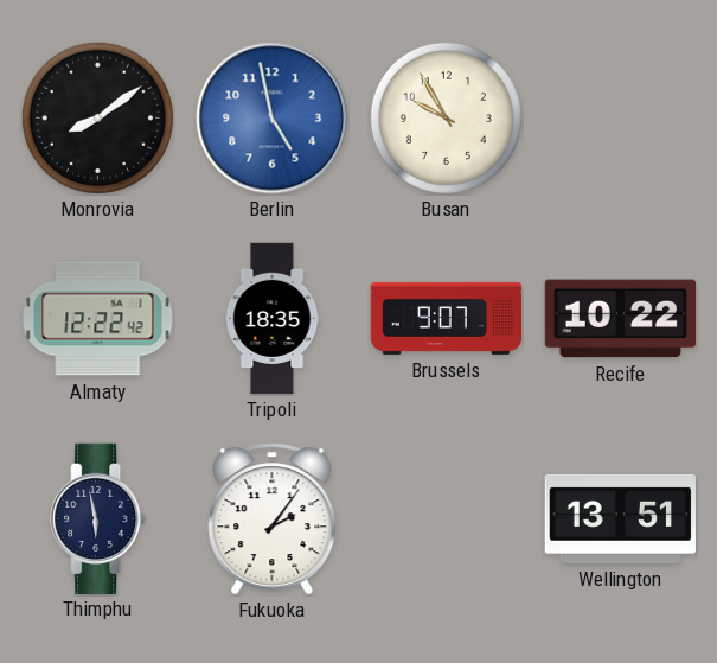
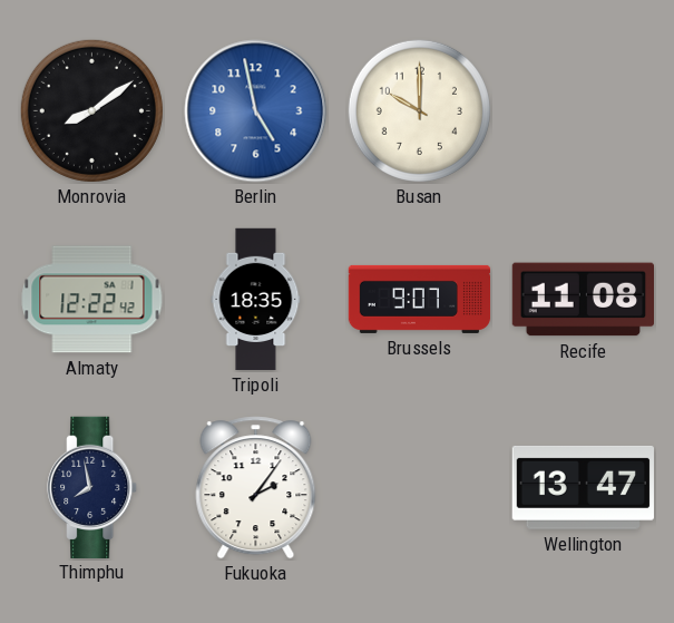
Busan: 9:55 -> 10:00 (419, 110)
Recife: 10:22 -> 11:08 (583, 300)
Thimphu: 5:58 -> 7:58 (92, 487)
Wellington: 13:51 -> 13:47 (583, 487)
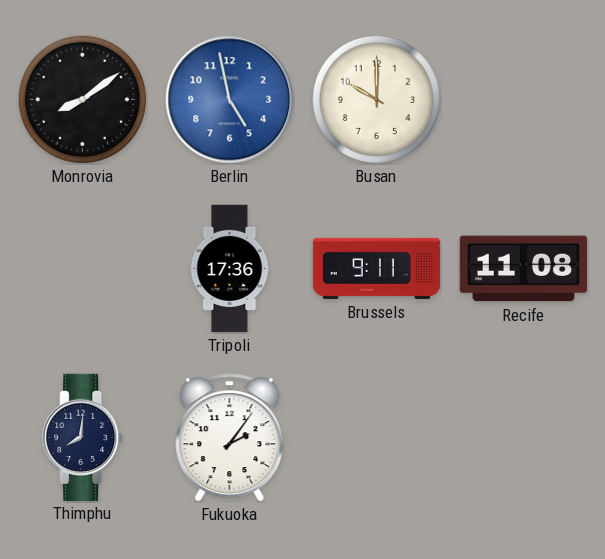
Almaty: 12:22 -> none (92, 300)
Tripoli: 18:35 -> 17:36 (230, 269)
Brussels: 9:07 -> 9:11 (377, 268)
Thimphu: 7:58 -> 8:01 (83, 437)
Wellington: 13:47 -> none (583, 487)
